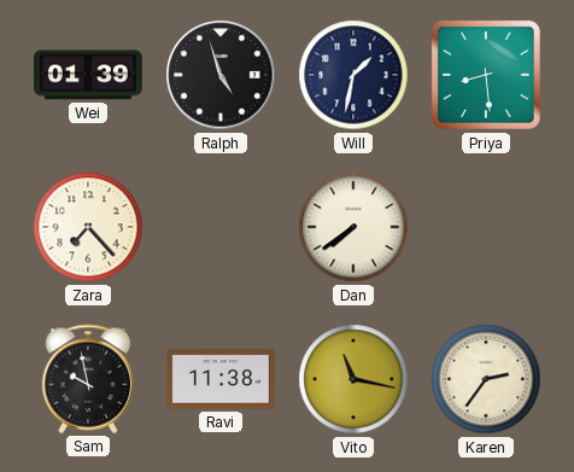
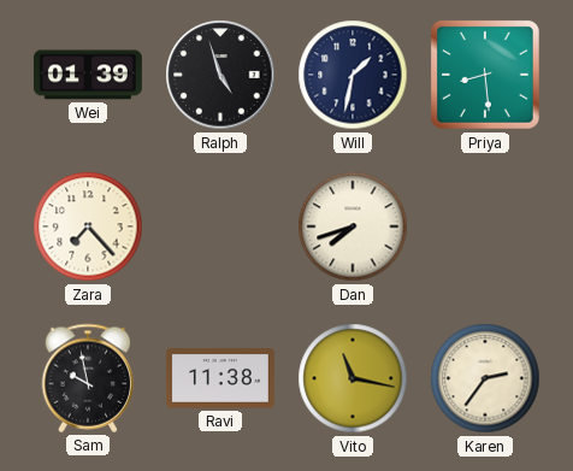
Dan: 7:39 -> 7:42 (353, 226)
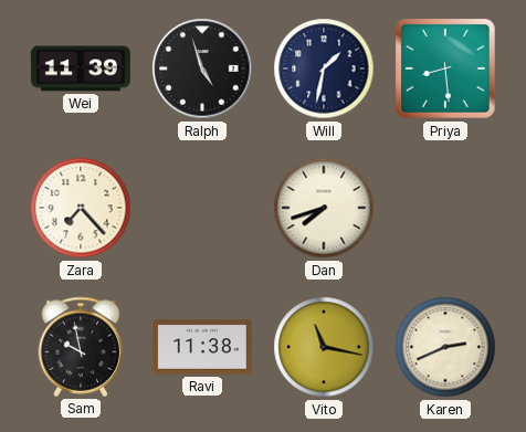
Wei: 01:39 -> 11:39 (81, 69)
Karen: 2:36 -> 2:41 (445, 347)
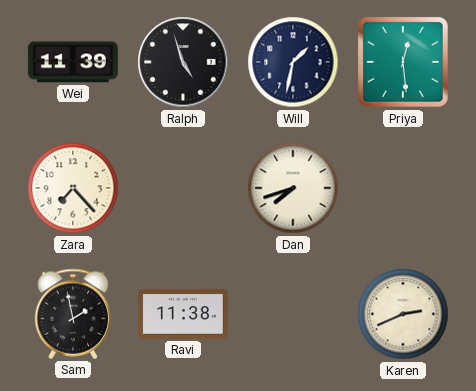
Priya: 8:29 -> 12:29 (403, 62)
Sam: 9:58 -> 1:58 (73, 314)
Vito: 11:17 -> none (324, 347)
